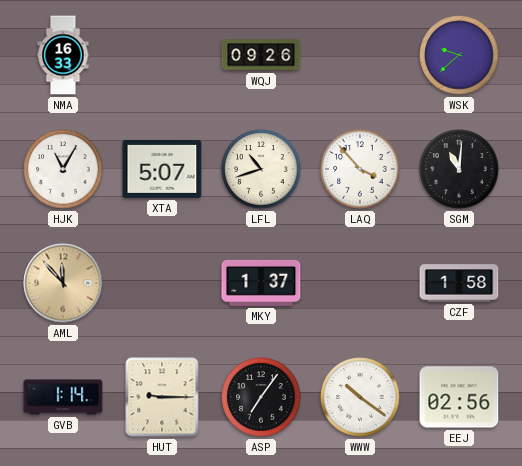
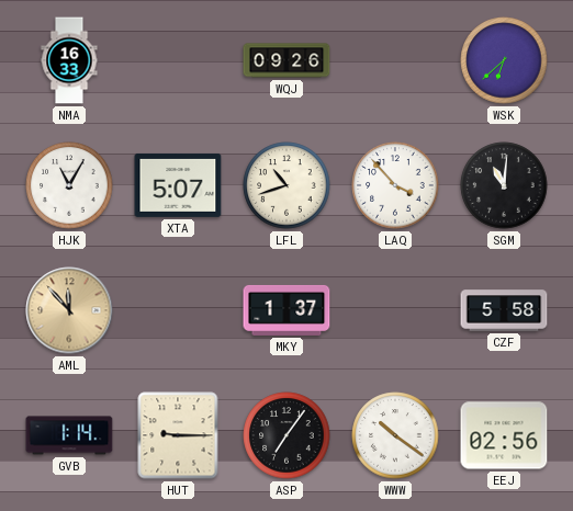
WSK: 9:38 -> 6:38 (504, 60)
CZF: 1:58 -> 5:58 (504, 310)
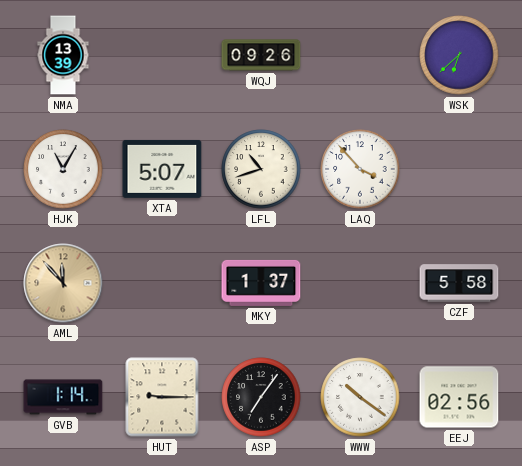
NMA: 16:33 -> 13:39 (63, 55)
SGM: 11:01 -> none (504, 185)
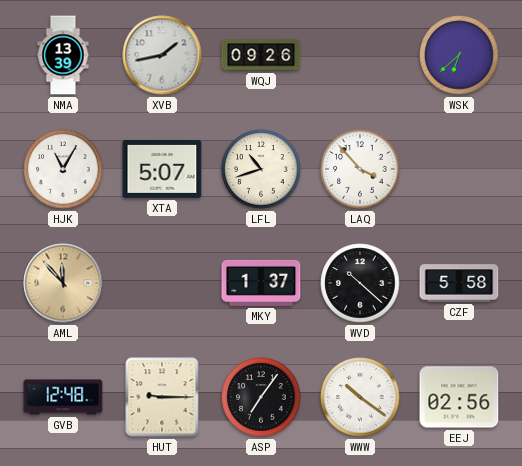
XVB: none -> 1:43 (162, 55)
WVD: none -> 10:22 (360, 283)
GVB: 1:14 -> 12:48 (63, 397)
